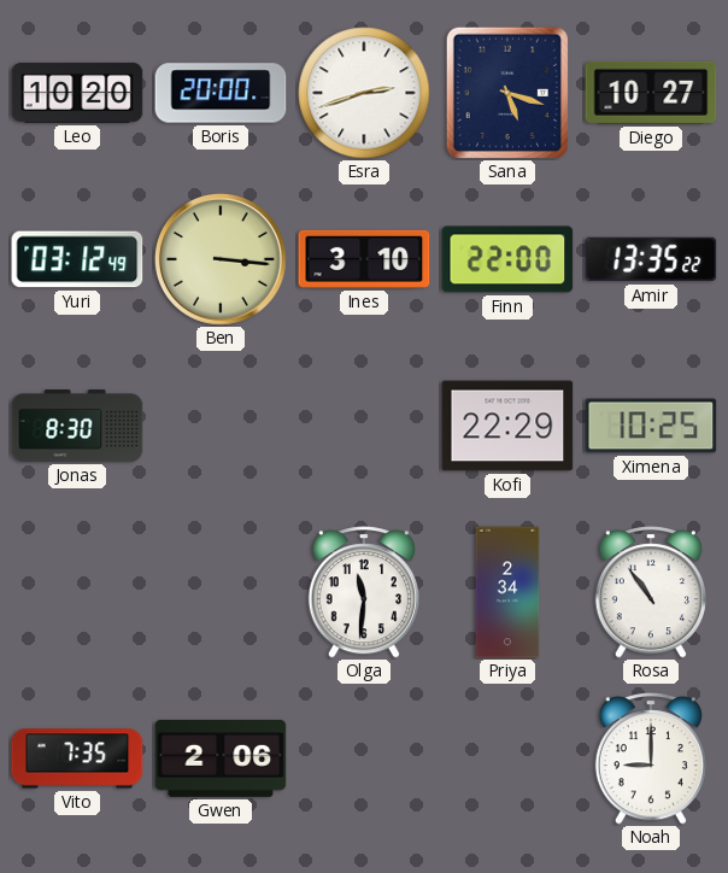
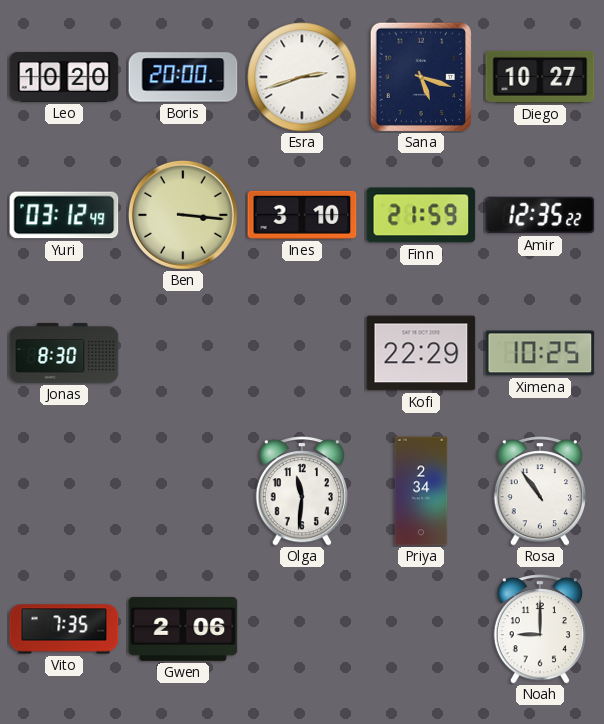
Finn: 22:00 -> 21:59 (421, 215)
Amir: 13:35 -> 12:35 (540, 215)
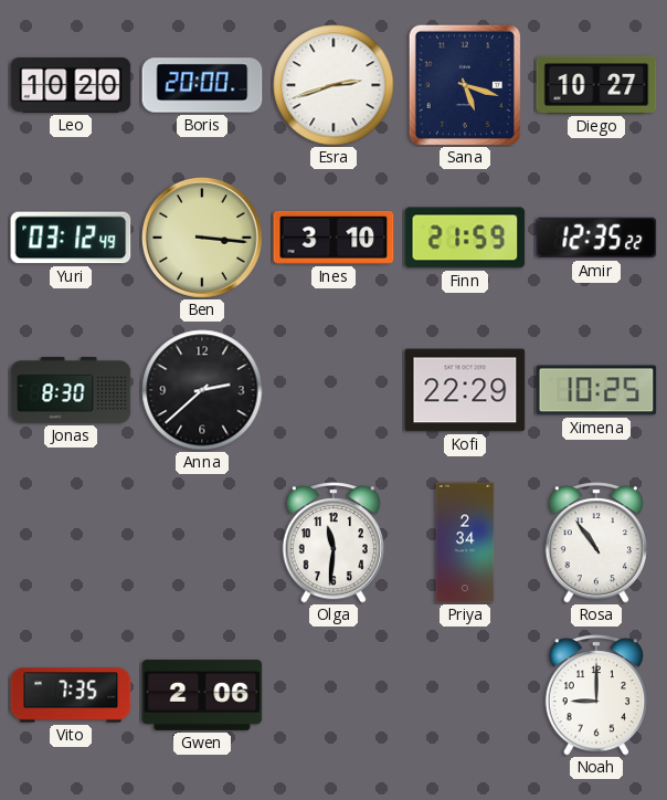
Anna: none -> 2:38 (202, 390)
